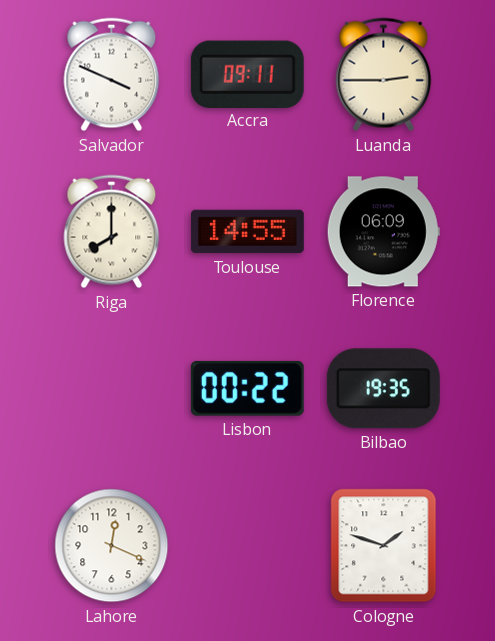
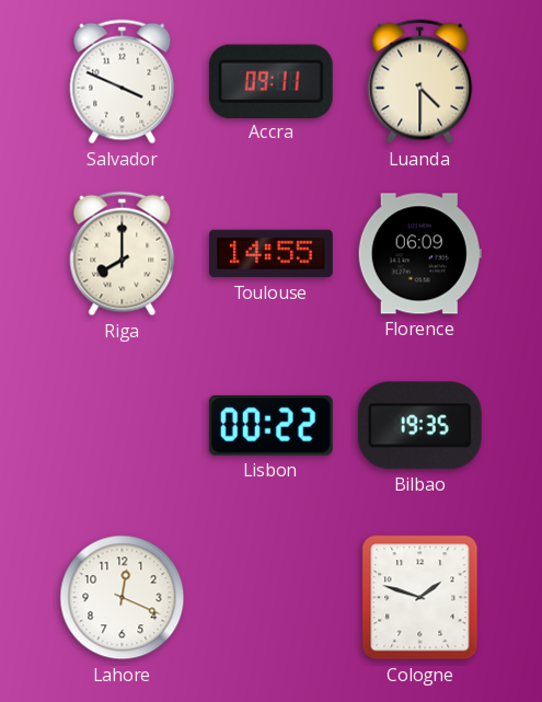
Luanda: 2:45 -> 4:30 (420, 82)
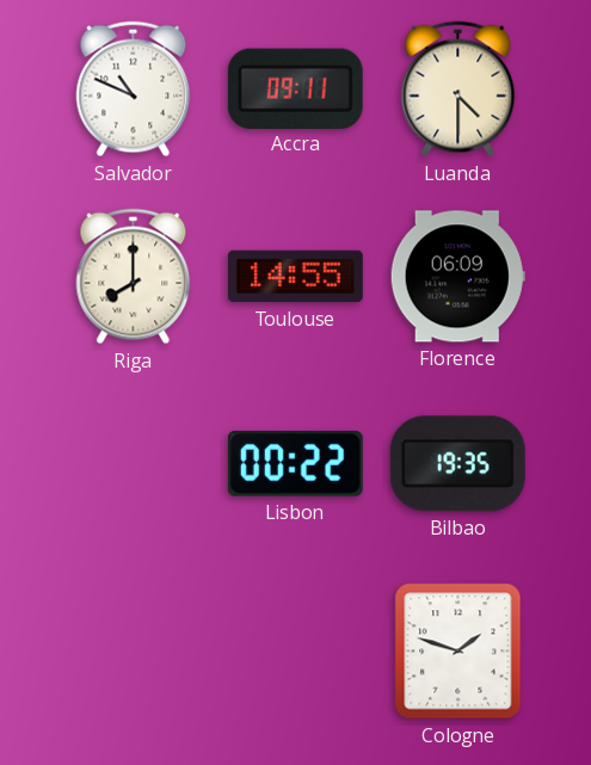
Salvador: 3:49 -> 10:49 (134, 90)
Lahore: 12:19 -> none (123, 598)
